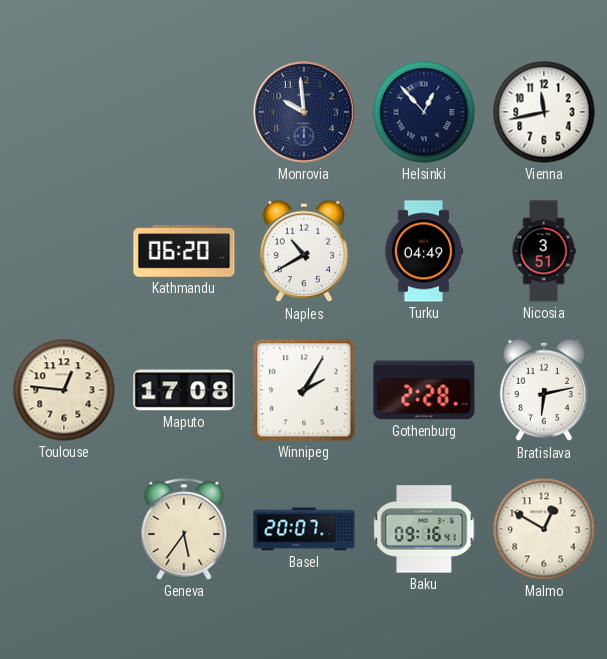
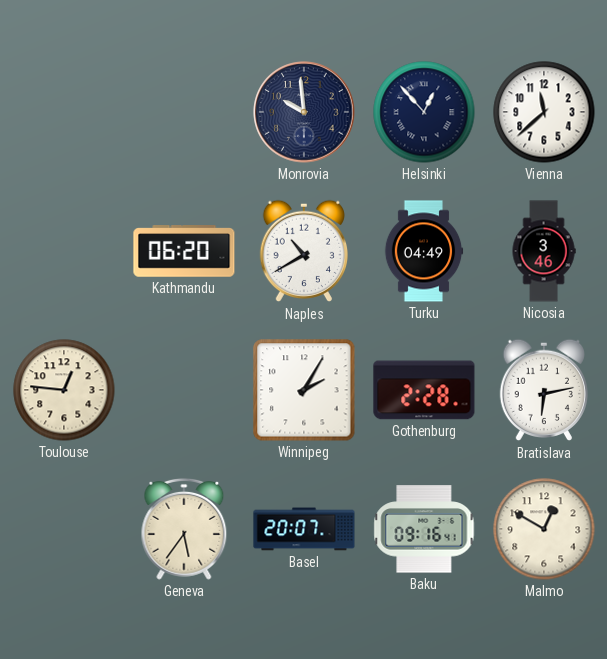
Vienna: 11:43 -> 11:38 (544, 112)
Nicosia: 3:51 -> 3:46 (544, 251)
Maputo: 17:08 -> none (184, 390)
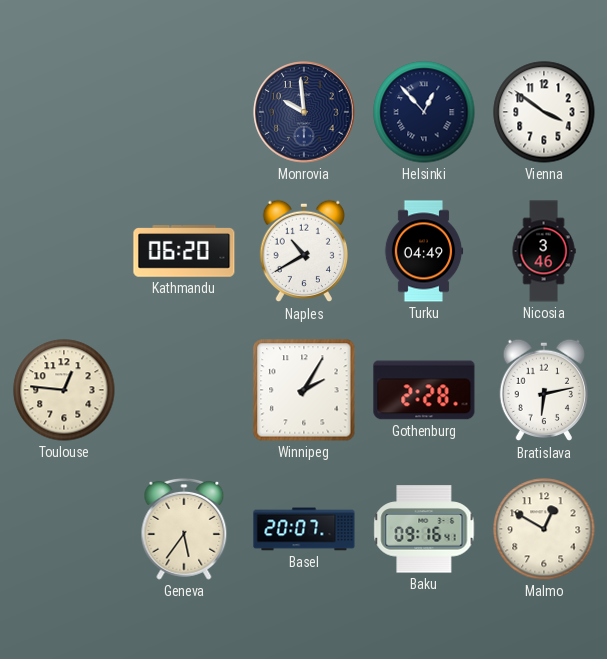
Vienna: 11:38 -> 3:51 (544, 112)
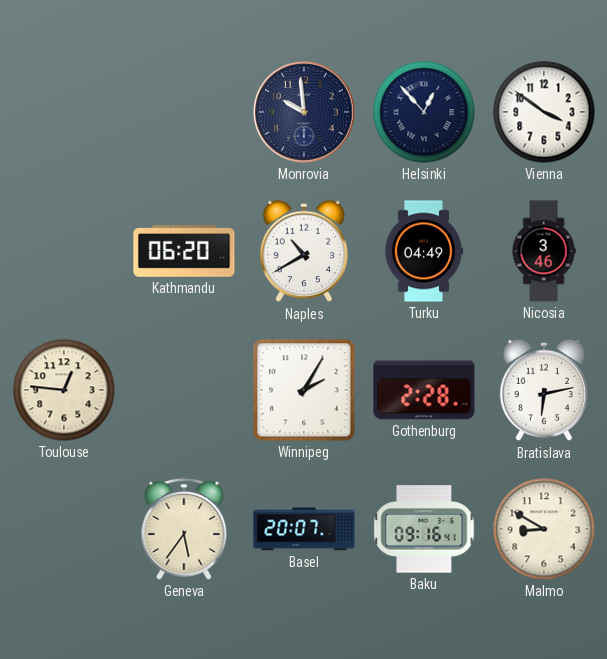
Malmo: 12:50 -> 8:50 (544, 529)
